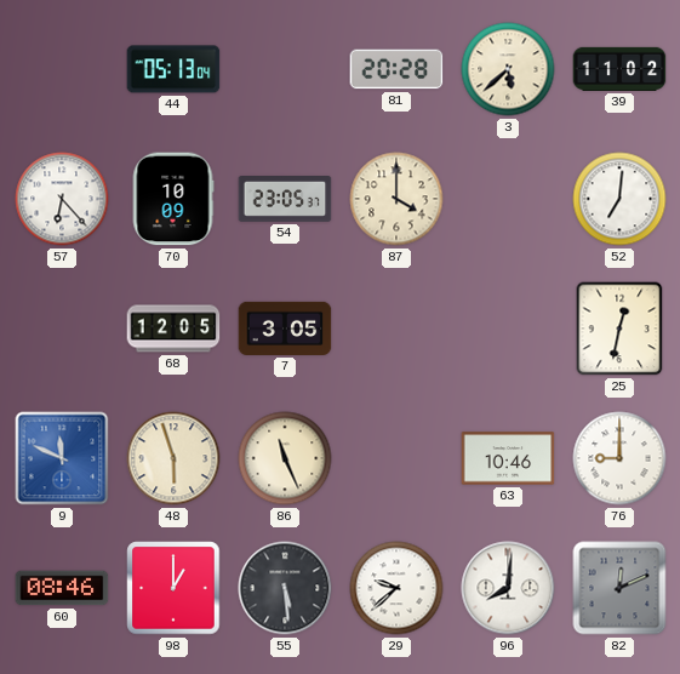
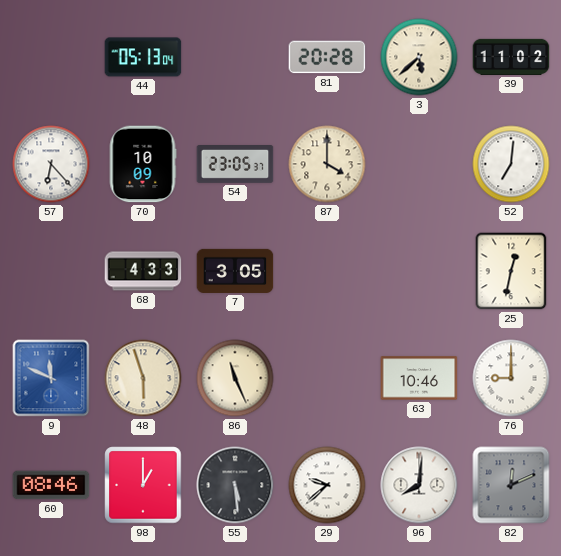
68: 12:05 -> 4:33 (143, 271)
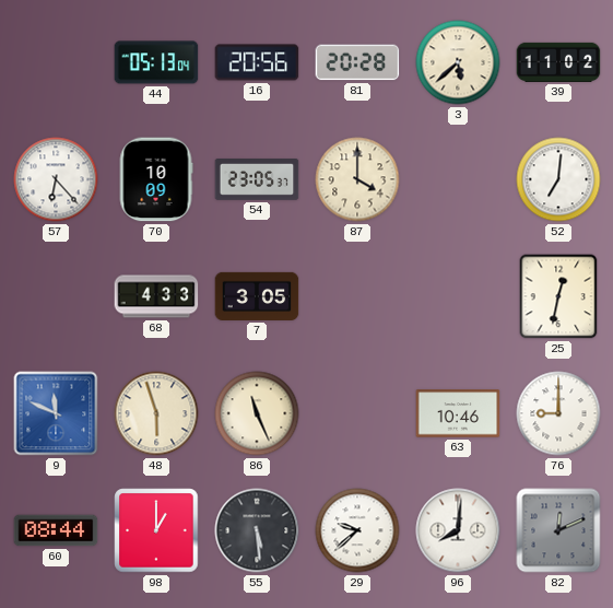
16: none -> 20:56 (257, 62)
60: 08:46 -> 08:44 (56, 530)
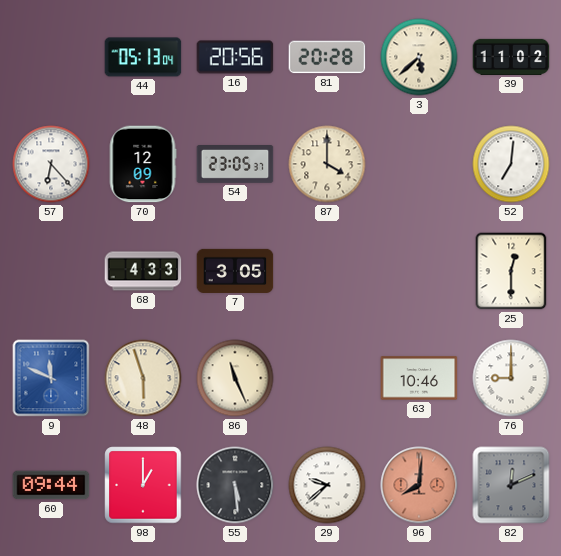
70: 10:09 -> 12:09 (143, 164)
25: 12:32 -> 12:30 (511, 271)
60: 08:44 -> 09:44 (51, 485)
96 dial: white -> salmon (419, 485)
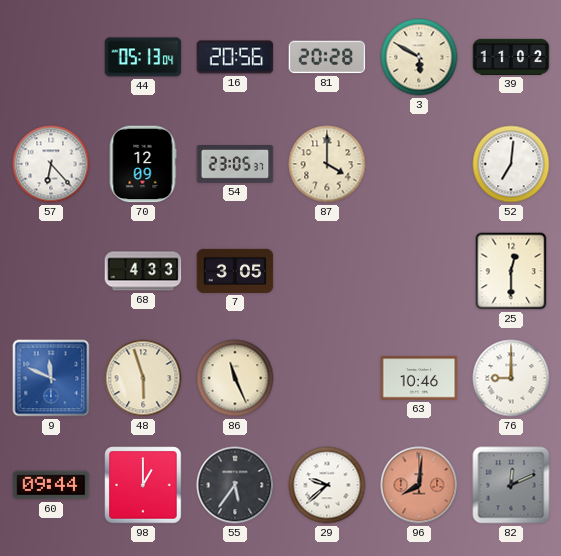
3: 5:38 -> 5:50 (419, 57)
55: 5:29 -> 5:36 (235, 485)
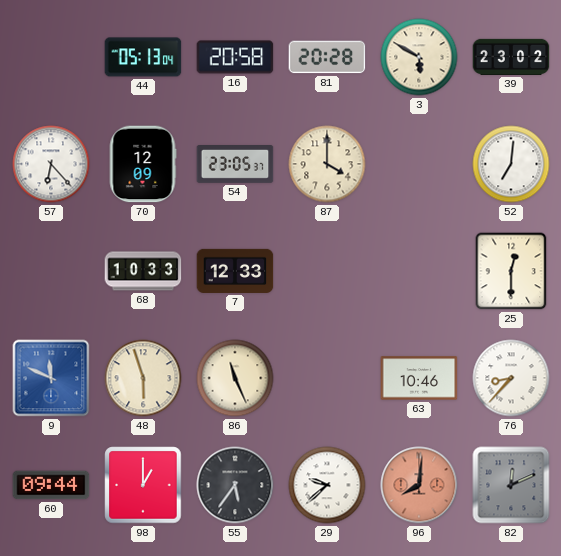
16: 20:56 -> 20:58 (235, 57)
39: 11:02 -> 23:02 (511, 57)
68: 4:33 -> 10:33 (143, 271)
7: 3:05 -> 12:33 (235, 271)
76: 9:00 -> 8:37 (511, 378)
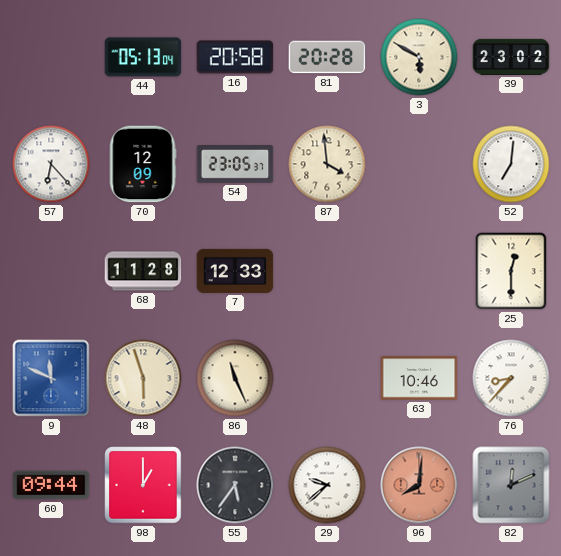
87: 4:00 -> 3:59 (327, 164)
68: 10:33 -> 11:28 (143, 271)
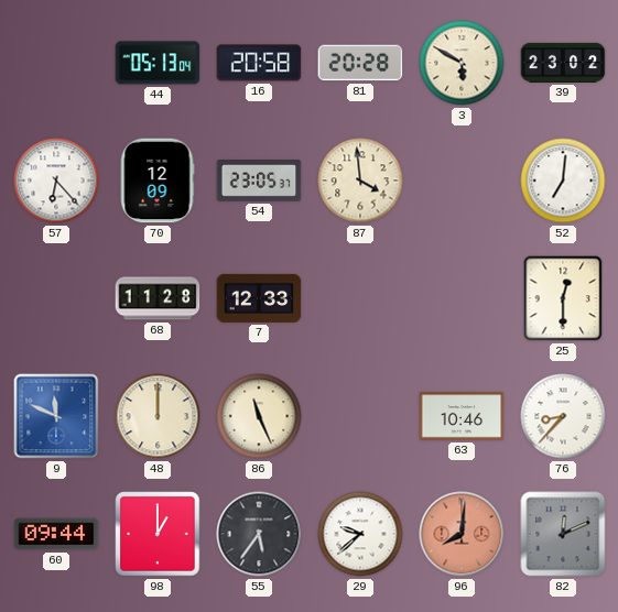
48: 5:57 -> 12:00 (158, 416)
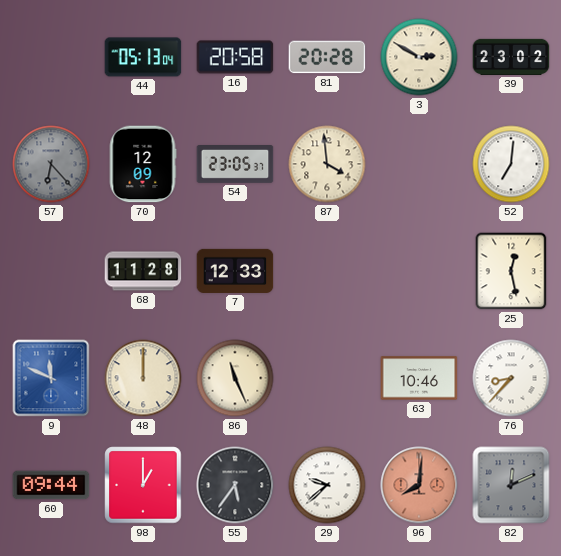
3: 5:50 -> 2:50 (419, 57)
57 dial: white -> grey (51, 164)
25: 12:30 -> 12:28 (511, 271)
